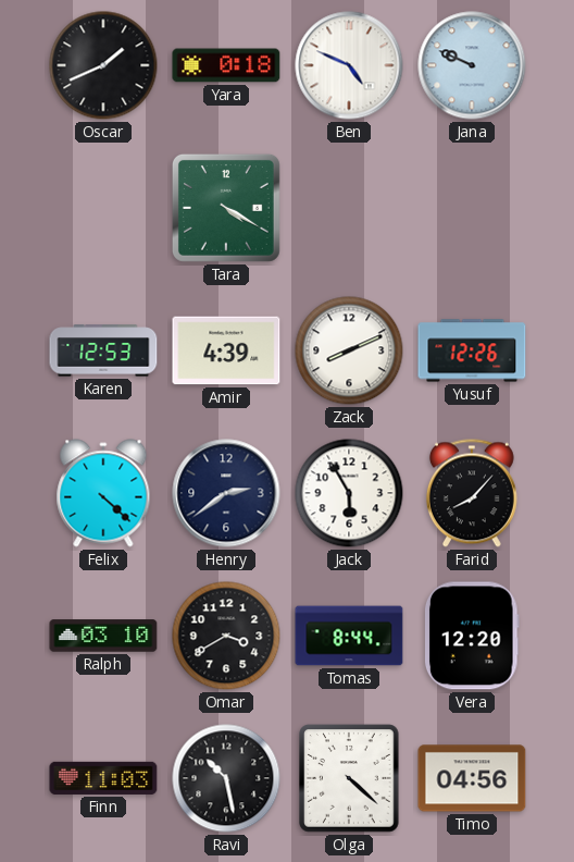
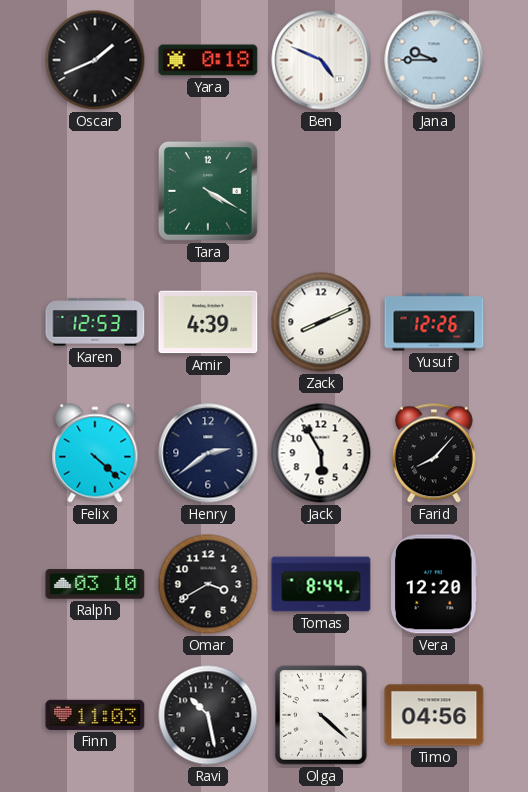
Jana: 9:49 -> 9:45 (434, 60)
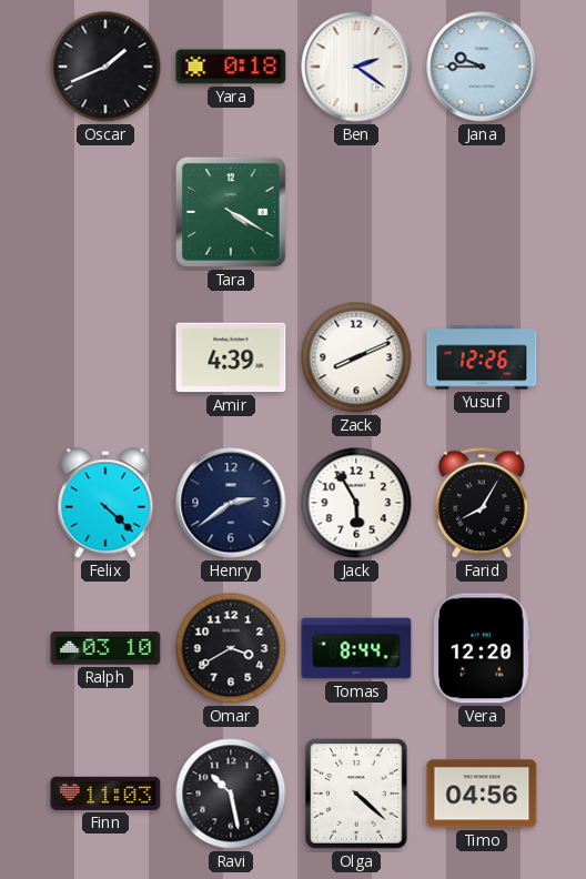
Ben: 4:49 -> 2:21 (356, 67)
Karen: 12:53 -> none (95, 322)
Farid: 8:07 -> 8:05 (482, 503)
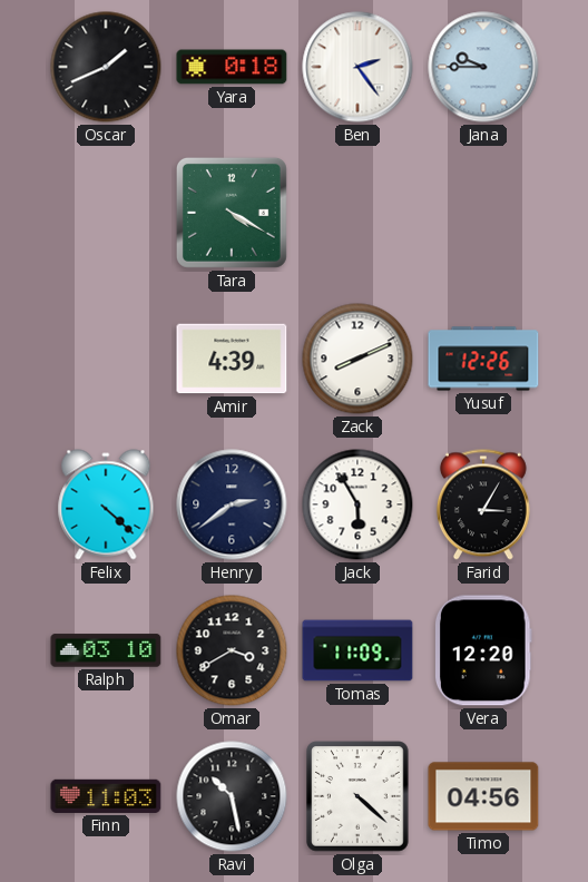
Ben: 2:21 -> 2:24 (357, 67)
Farid: 8:05 -> 3:05 (483, 504)
Tomas: 8:44 -> 11:09 (357, 650)
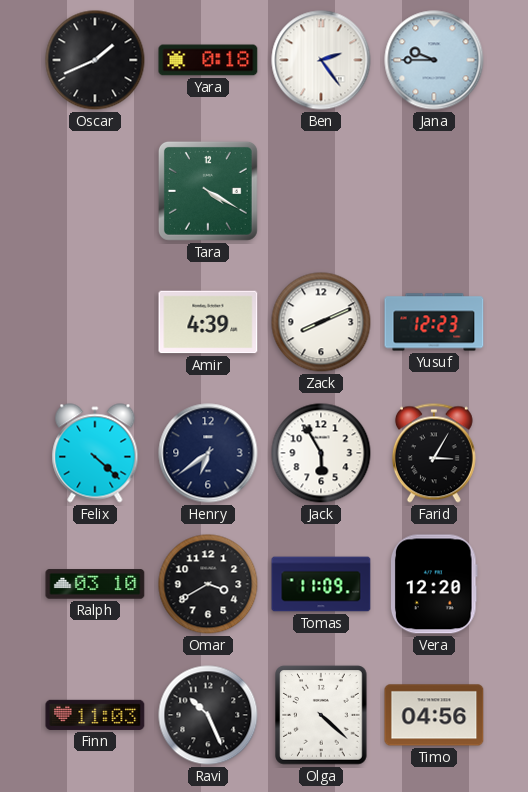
Yusuf: 12:26 -> 12:23 (434, 322)
Henry: 2:39 -> 6:39 (208, 453)
Ravi: 10:28 -> 10:26 (208, 715)
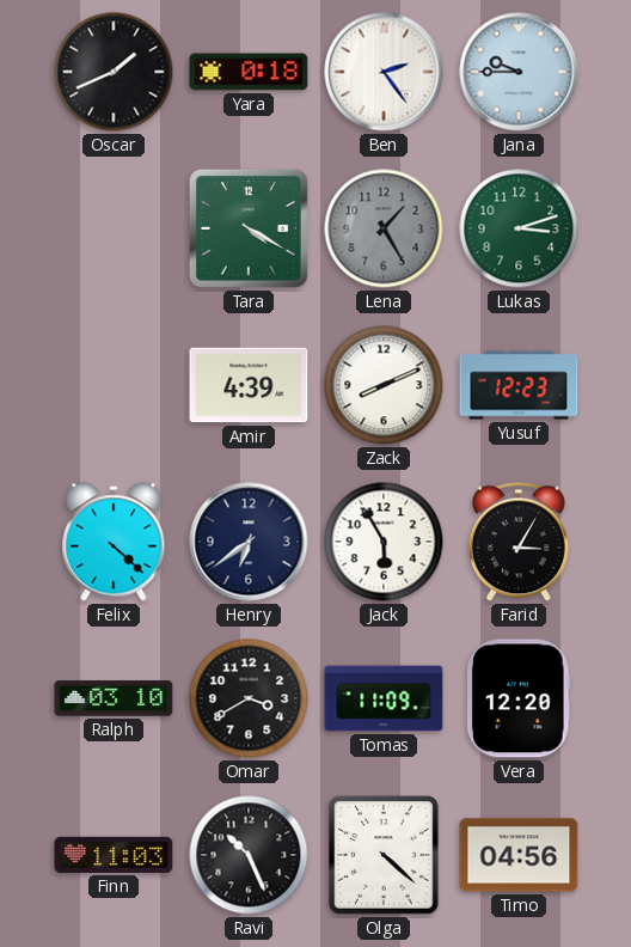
Lena: none -> 1:25 (384, 228)
Lukas: none -> 3:12 (519, 228)
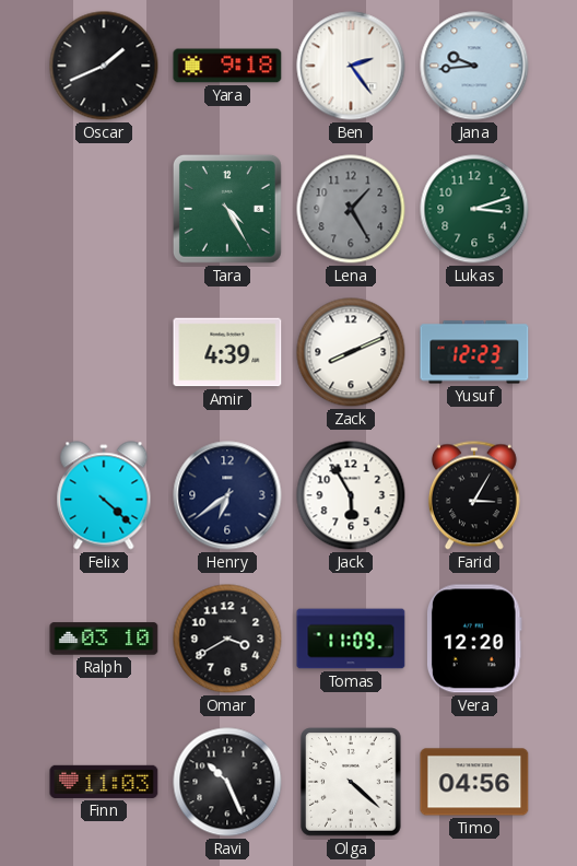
Yara: 0:18 -> 9:18 (227, 66)
Jana: 9:45 -> 9:44 (474, 66)
Tara: 4:20 -> 4:25 (227, 209)
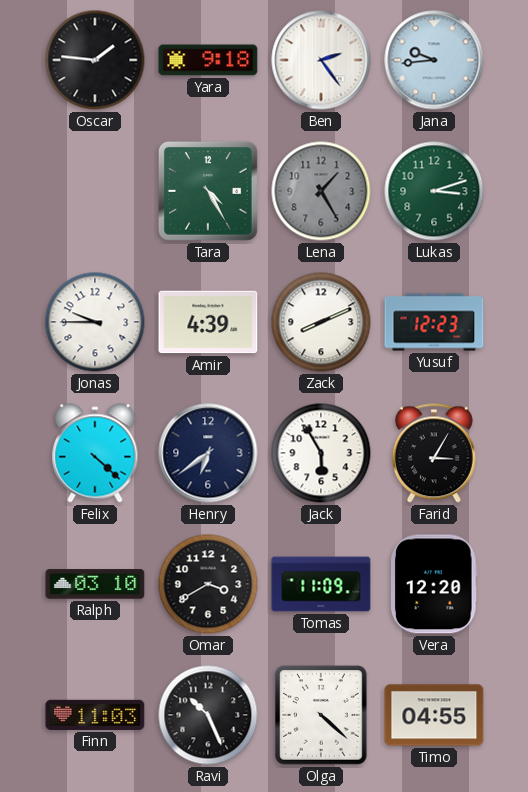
Oscar: 1:41 -> 1:46 (95, 60)
Jonas: none -> 9:45 (95, 322)
Timo: 04:56 -> 04:55 (434, 715)
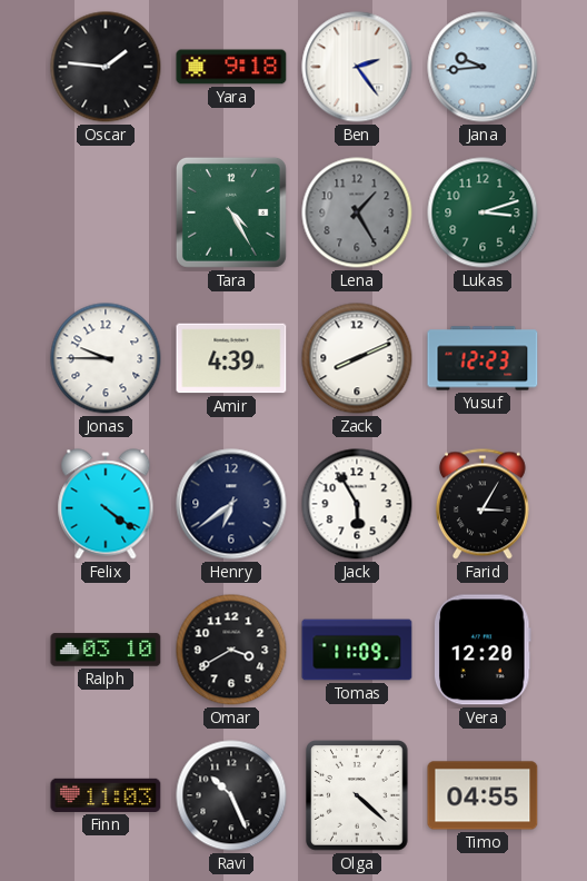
Felix: 4:22 -> 4:21 (106, 504)
